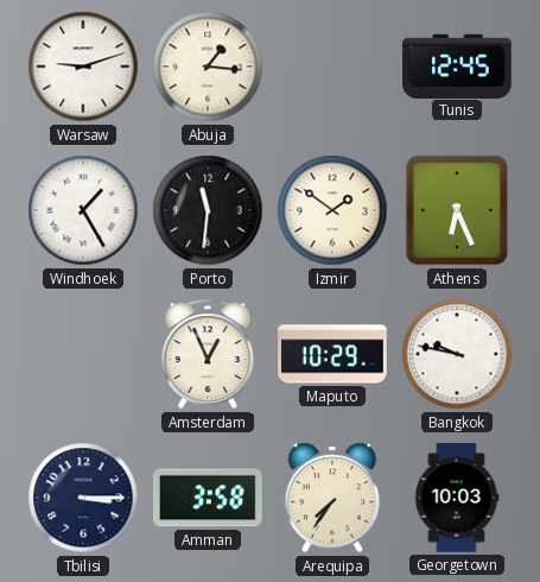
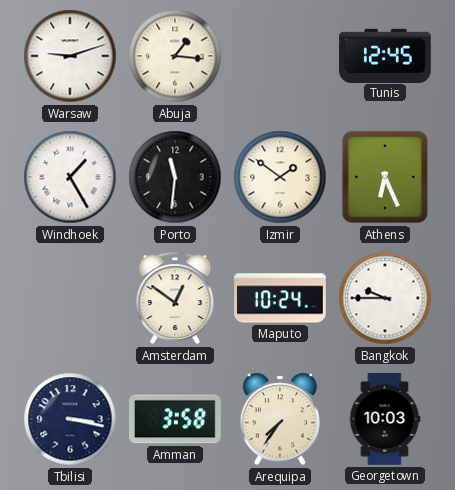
Amsterdam: 12:56 -> 12:51 (175, 298)
Maputo: 10:29 -> 10:24 (280, 298)
Bangkok: 9:47 -> 9:45 (385, 298)
Tbilisi: 3:15 -> 3:17 (70, 419)
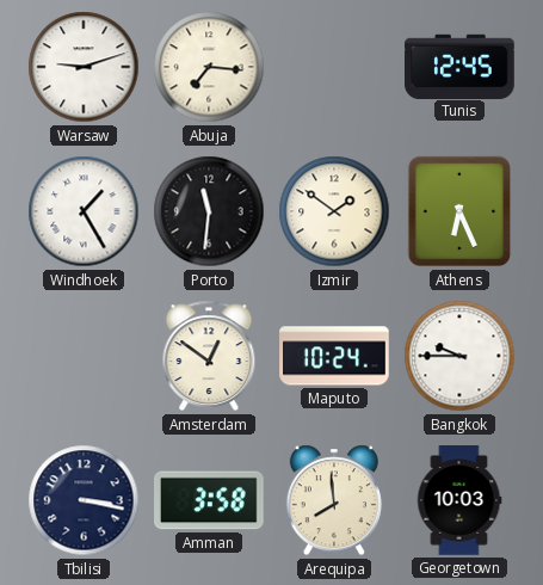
Abuja: 1:16 -> 7:16 (209, 67)
Arequipa: 7:36 -> 7:59 (334, 500)
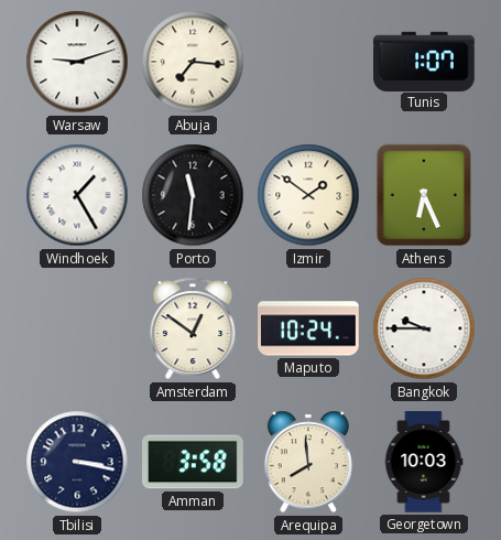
Tunis: 12:45 -> 1:07 (424, 61)
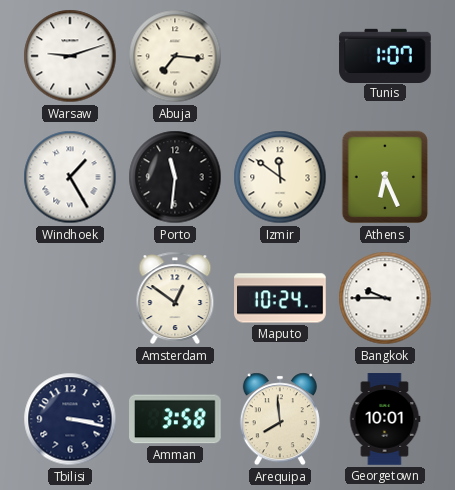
Izmir: 1:51 -> 11:51 (280, 177)
Georgetown: 10:03 -> 10:01 (385, 419)
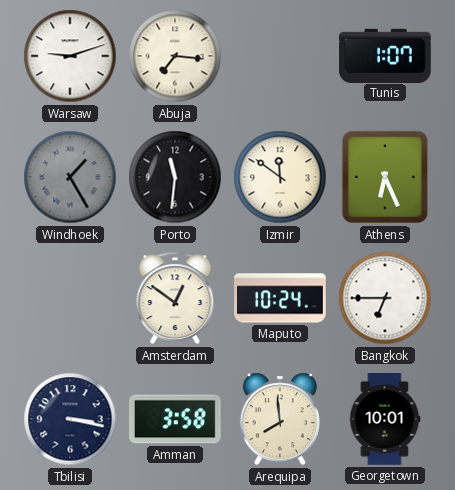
Windhoek dial: white -> grey (70, 177)
Bangkok: 9:45 -> 6:45 (385, 298)
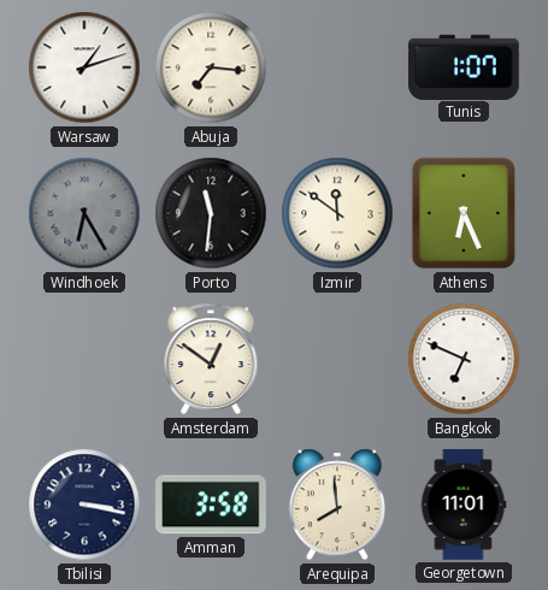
Warsaw: 9:12 -> 1:12 (84, 67)
Windhoek: 1:25 -> 6:25 (84, 213)
Maputo: 10:24 -> none (280, 298)
Bangkok: 6:45 -> 6:49 (464, 359)
Georgetown: 10:01 -> 11:01 (464, 505)
